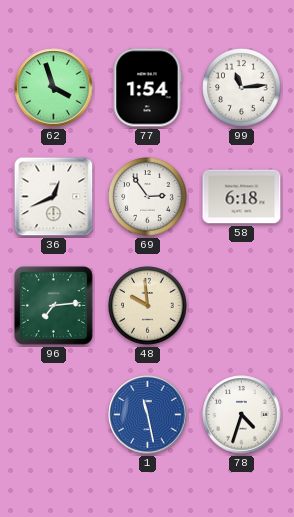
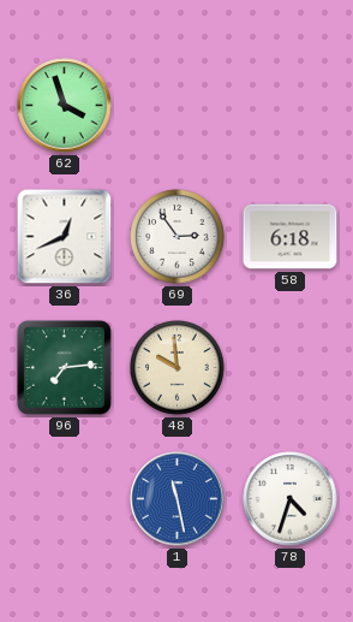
77: 1:54 -> none (147, 88)
99: 11:14 -> none (242, 88)
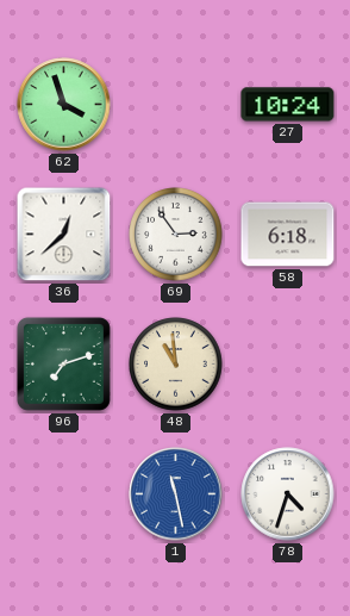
27: none -> 10:24 (288, 105)
36: 12:41 -> 12:38 (64, 235)
96: 7:14 -> 7:12 (63, 363)
48: 9:59 -> 10:59 (176, 365)
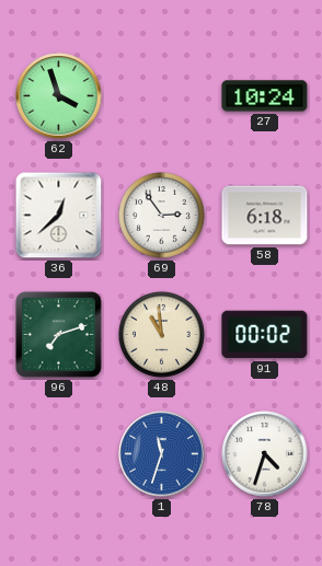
91: none -> 00:02 (265, 335)
1: 11:28 -> 11:33 (162, 454)
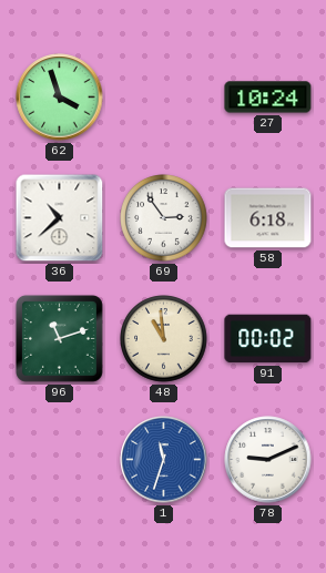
36: 12:38 -> 10:38 (60, 218)
96: 7:12 -> 11:12 (59, 338)
78: 4:33 -> 9:11 (268, 460)
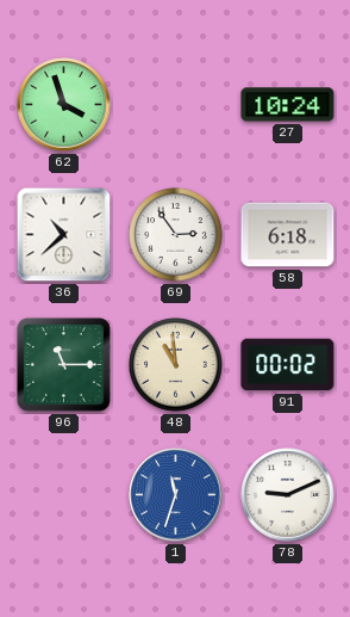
96: 11:12 -> 11:15 (63, 364)
